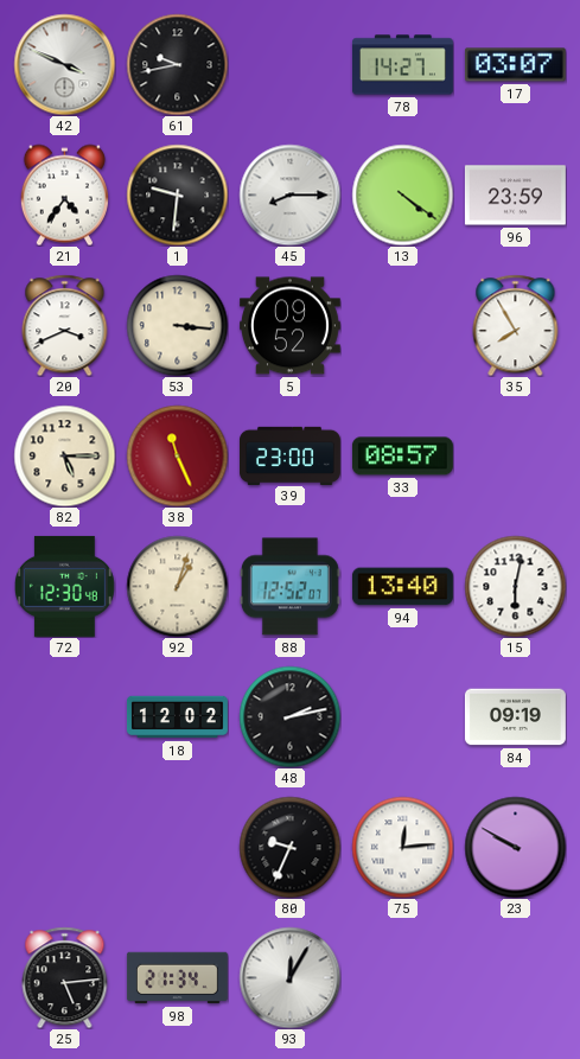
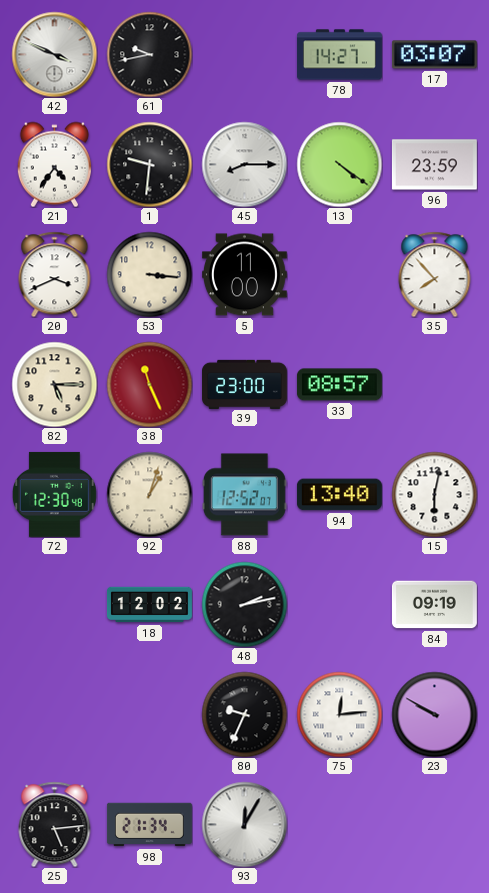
5: 09:52 -> 11:00 (244, 275)
35: 7:55 -> 7:53 (435, 274)
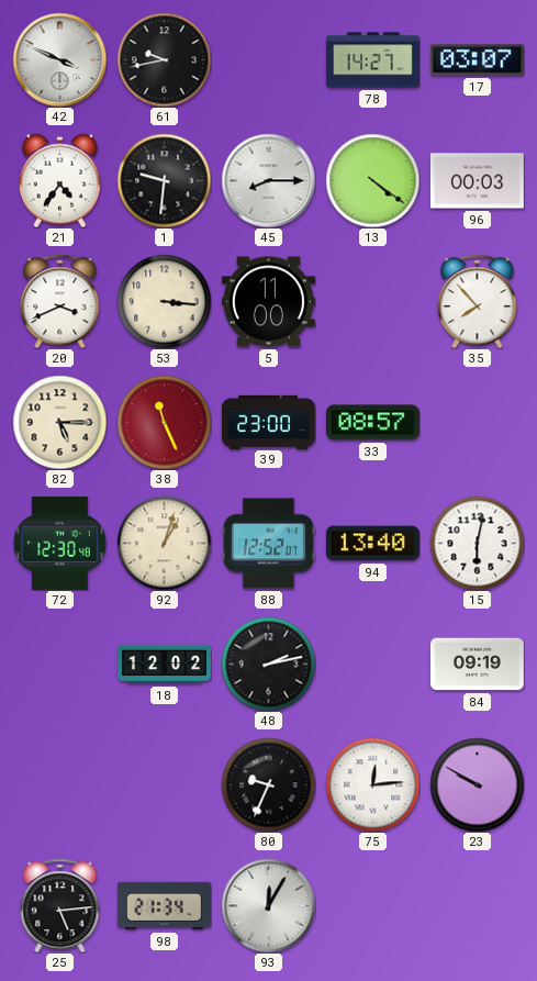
96: 23:59 -> 00:03 (477, 181)
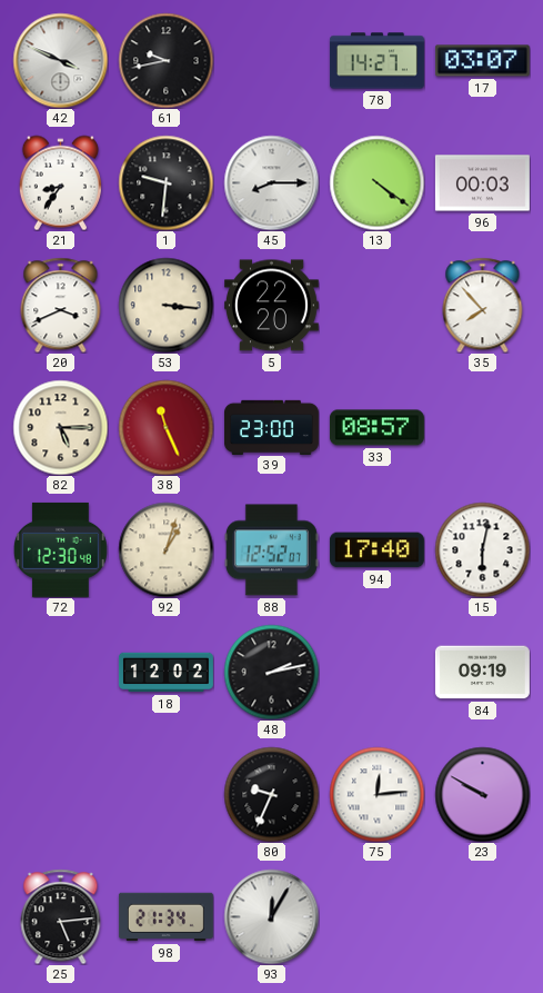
21: 4:36 -> 8:36 (60, 182)
5: 11:00 -> 22:20 (271, 306)
94: 13:40 -> 17:40 (376, 550)
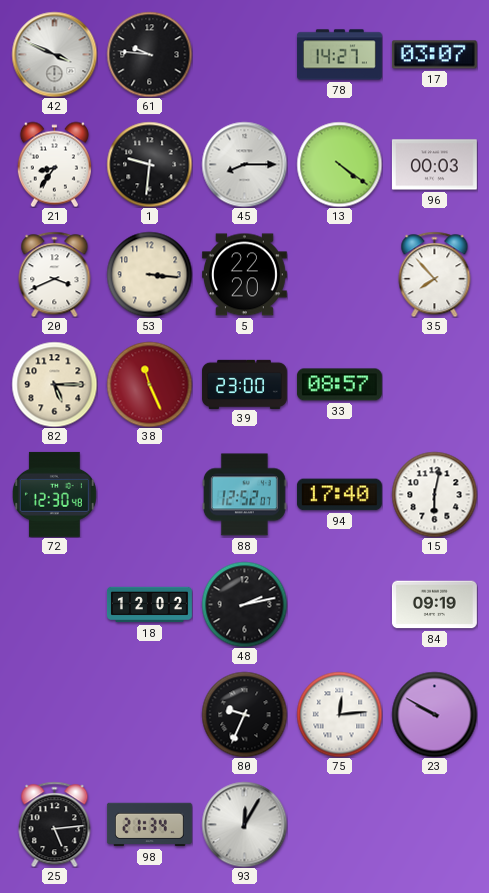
61: 9:43 -> 9:46 (149, 54)
92: 1:03 -> none (165, 549)
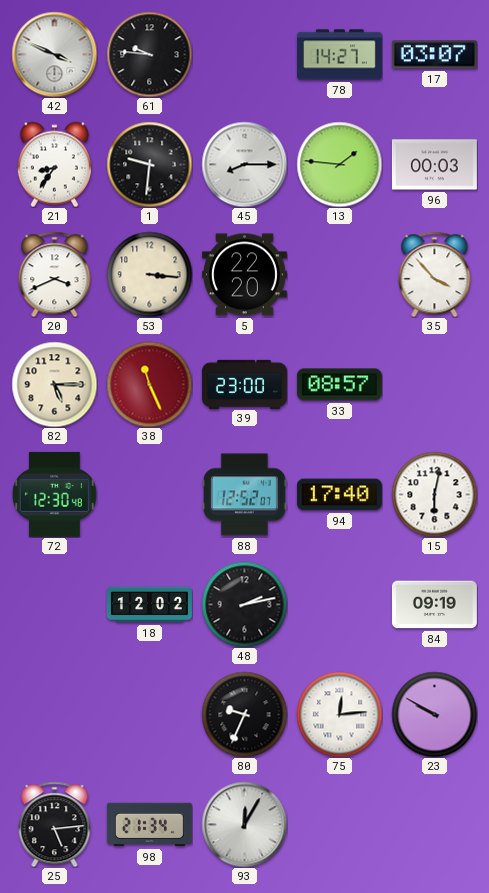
13: 4:21 -> 1:46 (339, 164)
35: 7:53 -> 3:53 (435, 274)
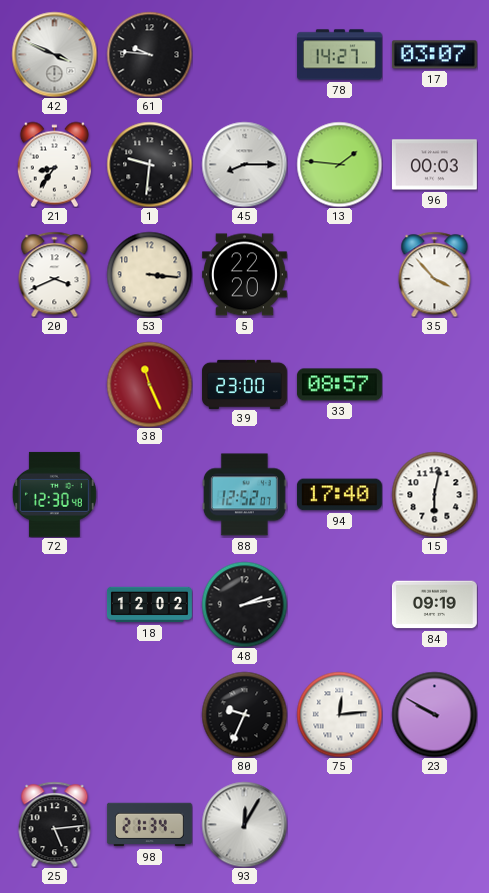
82: 5:15 -> none (54, 384)
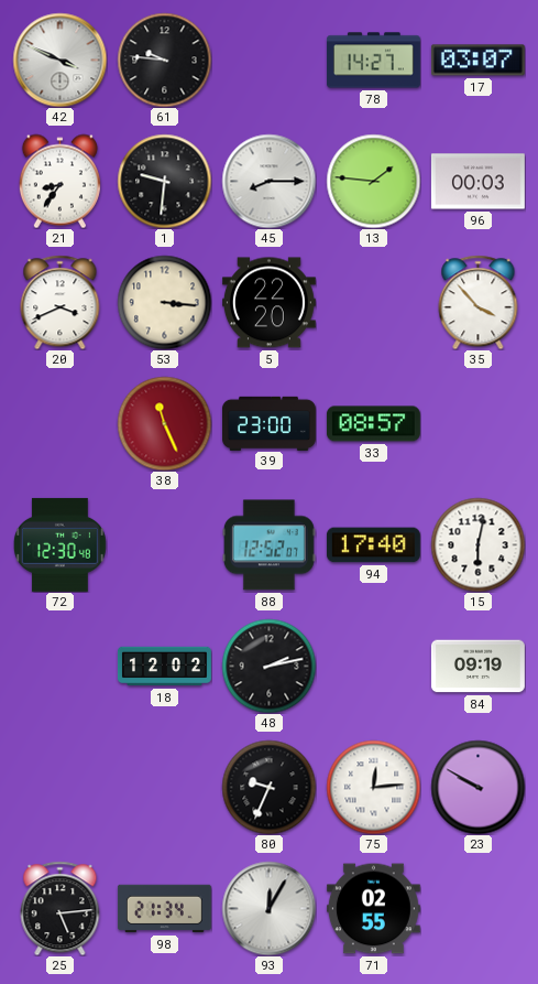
71: none -> 02:55 (373, 909)
